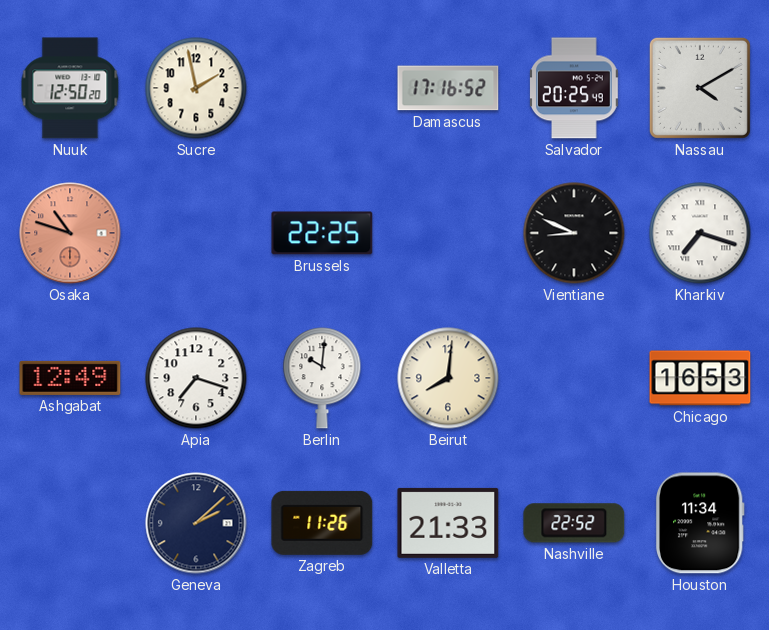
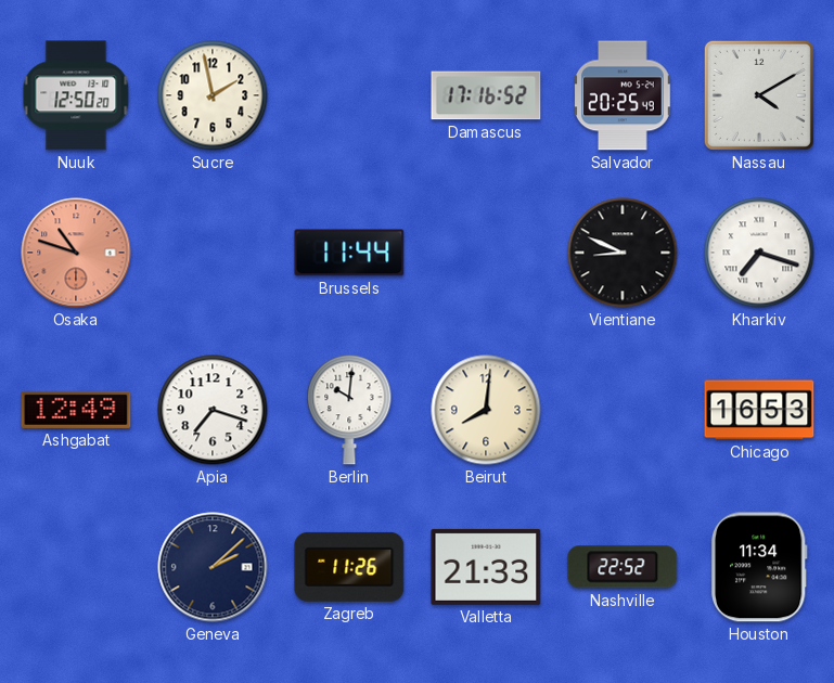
Brussels: 22:25 -> 11:44 (349, 253)
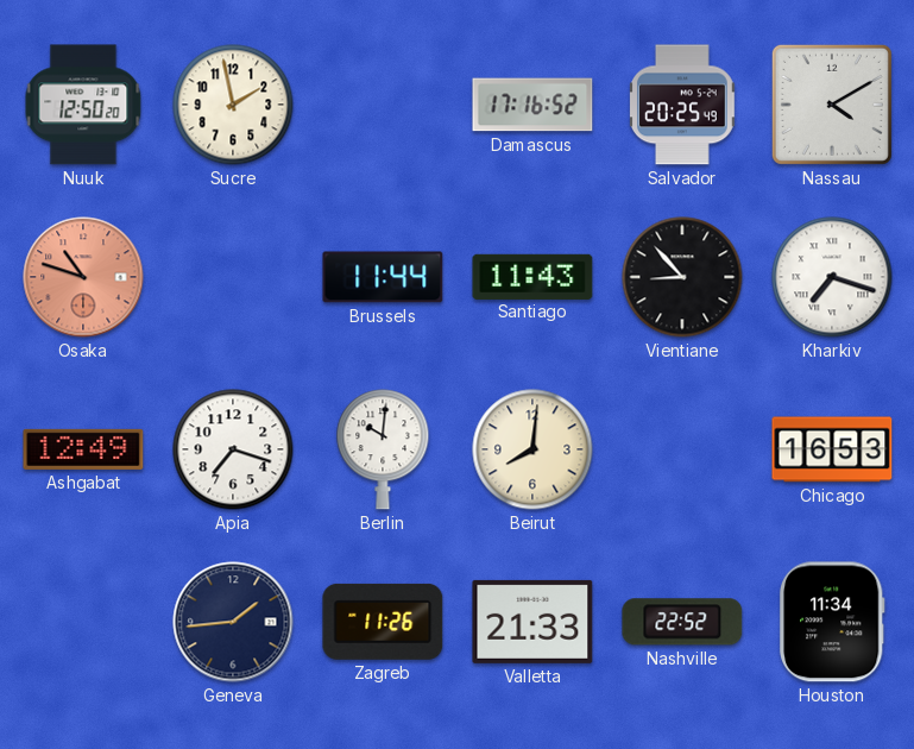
Santiago: none -> 11:43 (532, 276)
Vientiane: 8:49 -> 8:53 (682, 277)
Geneva: 2:08 -> 1:44 (233, 622)
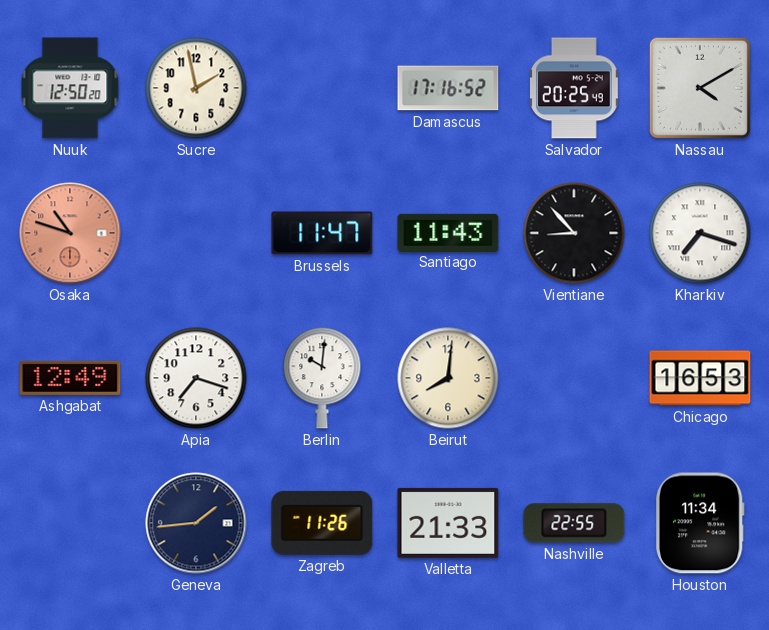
Brussels: 11:44 -> 11:47 (322, 233)
Nashville: 22:52 -> 22:55 (574, 523)
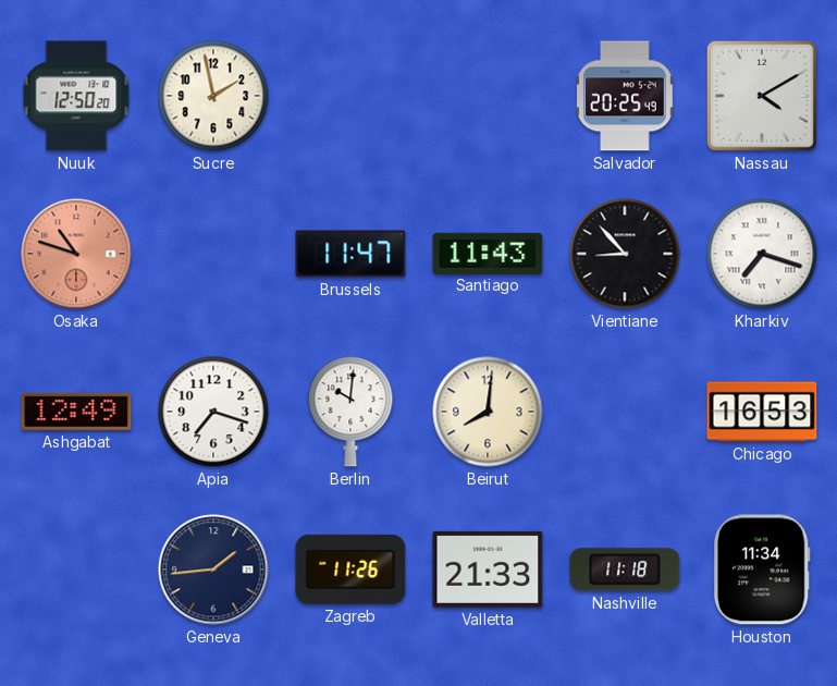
Damascus: 17:16 -> none (448, 88)
Nashville: 22:55 -> 11:18 (625, 569)
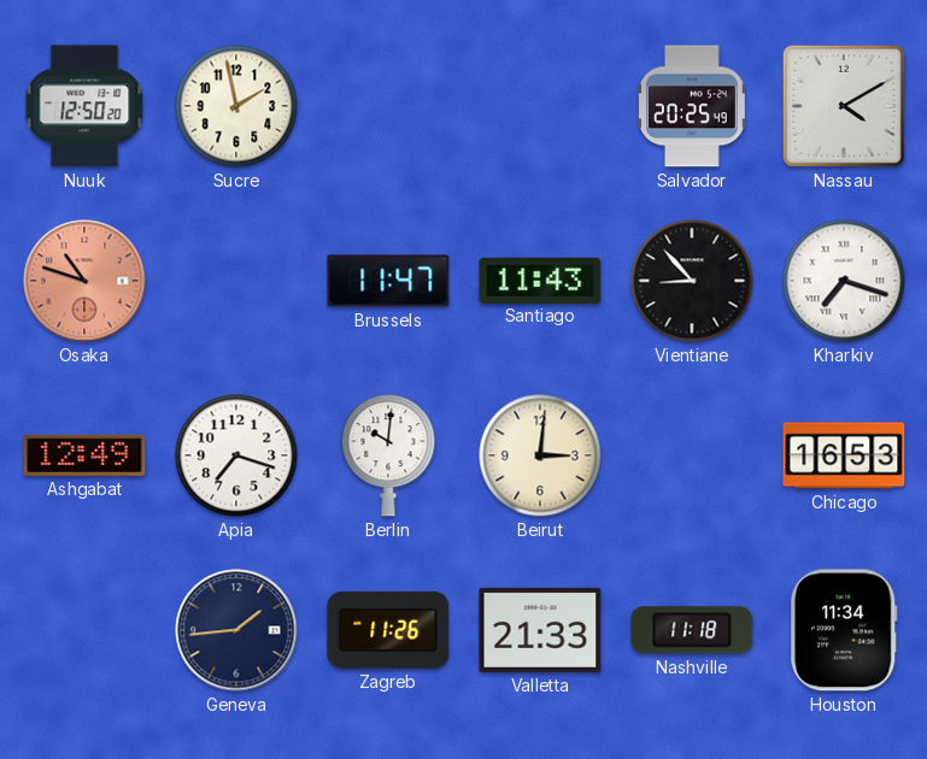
Beirut: 8:01 -> 3:01 (540, 455)
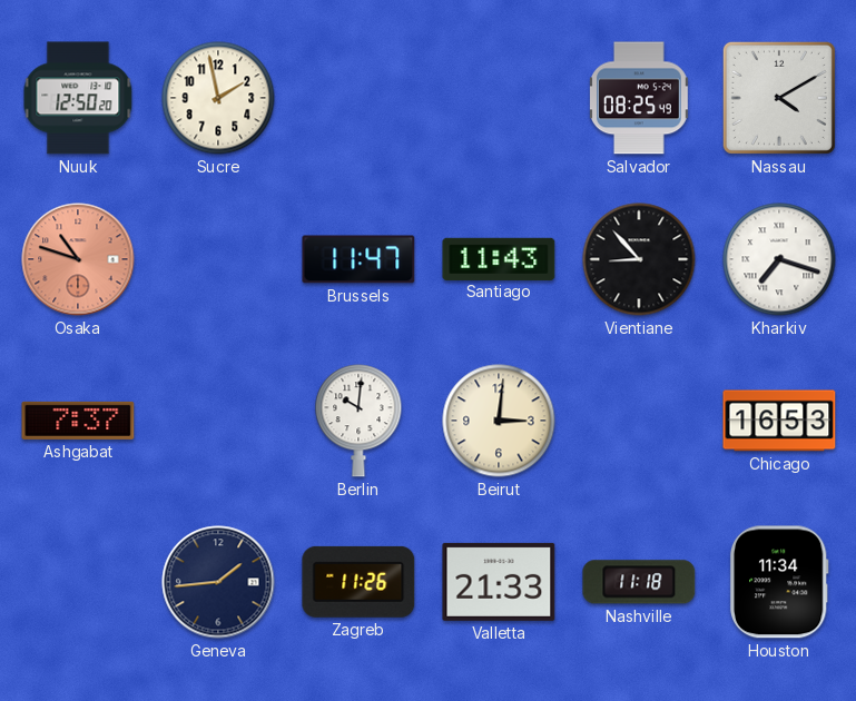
Salvador: 20:25 -> 08:25 (640, 98)
Ashgabat: 12:49 -> 7:37 (78, 421)
Apia: 7:18 -> none (236, 455)
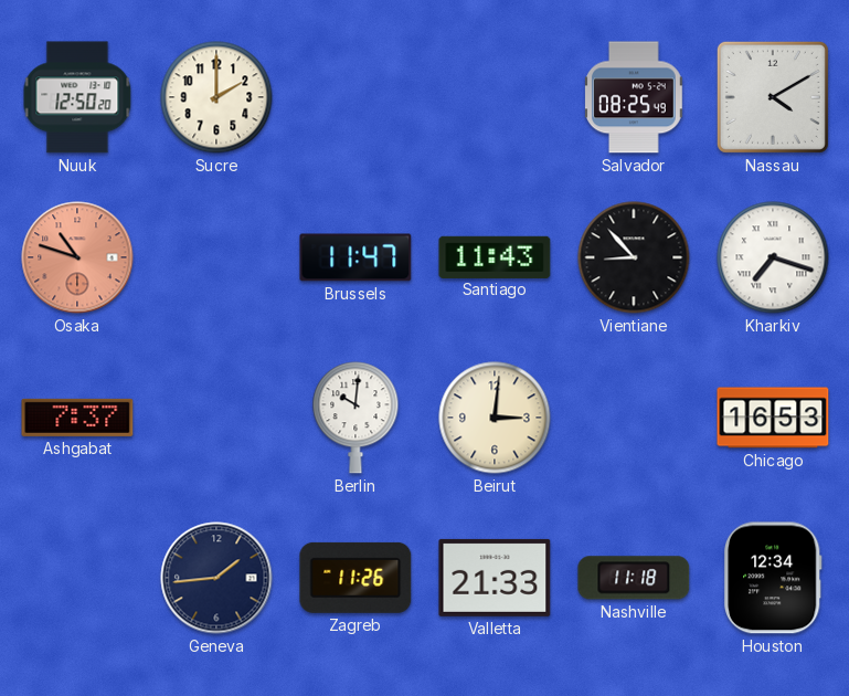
Sucre: 1:58 -> 2:00 (216, 97)
Houston: 11:34 -> 12:34 (773, 578)
